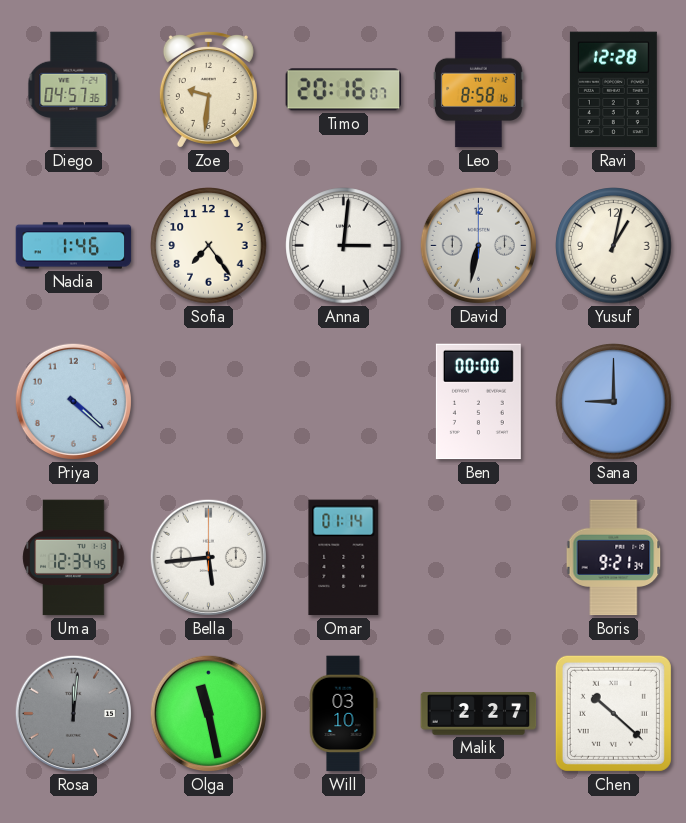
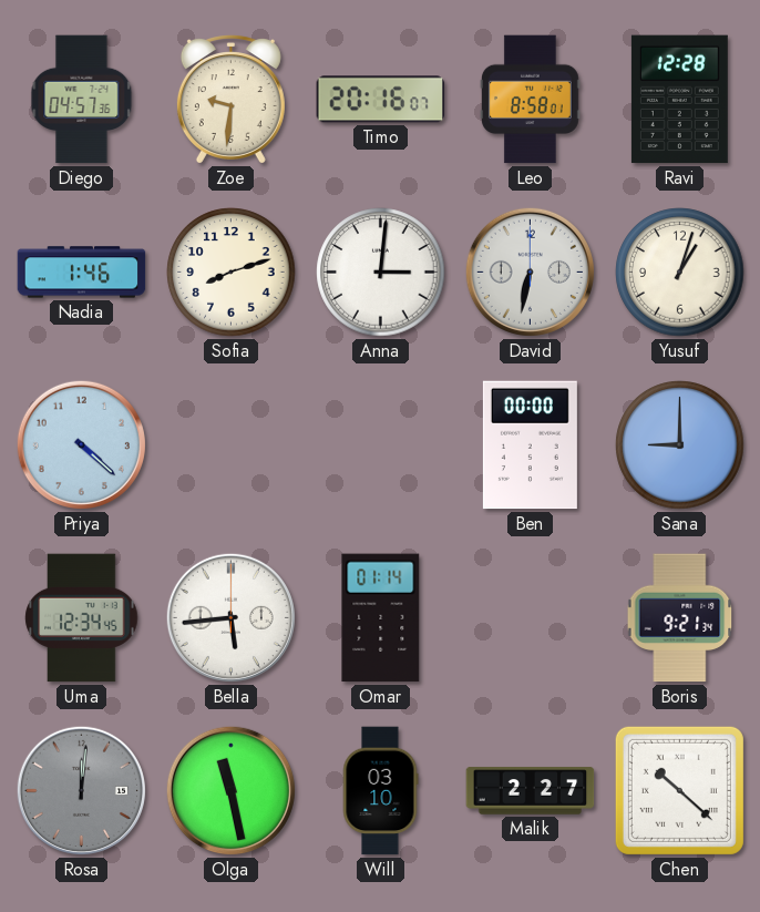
Leo: 8:58:16 -> 8:58:01 (530, 100)
Sofia: 7:24 -> 8:12 (232, 273)
Yusuf: 1:02 -> 1:03 (680, 273)
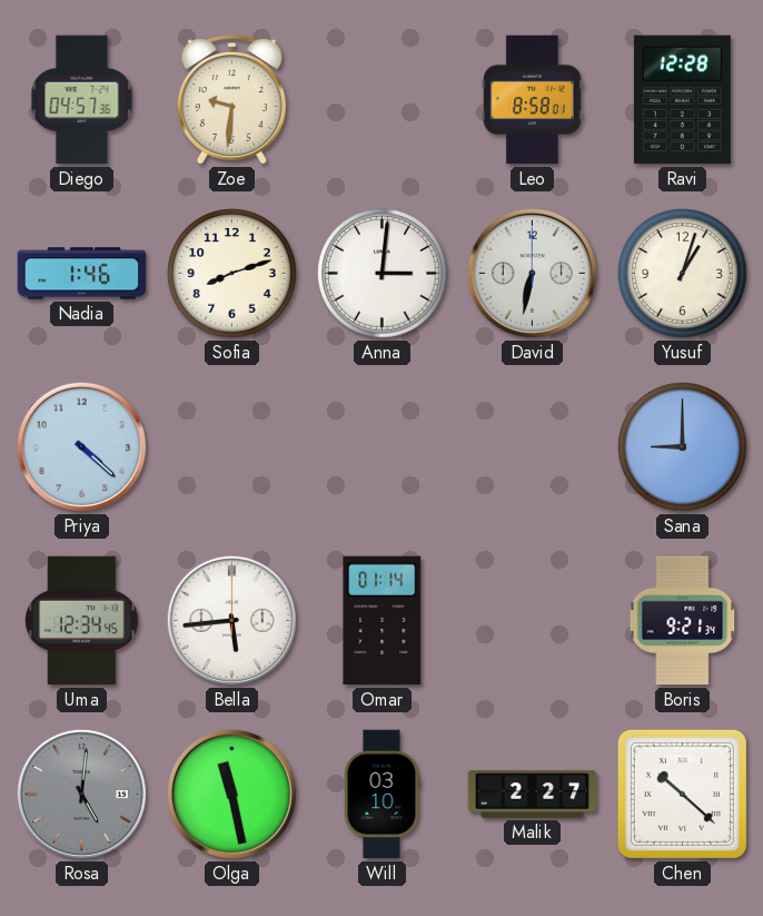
Timo: 20:16 -> none (381, 100)
Ben: 00:00 -> none (530, 445)
Rosa: 12:01 -> 5:01 (81, 794)
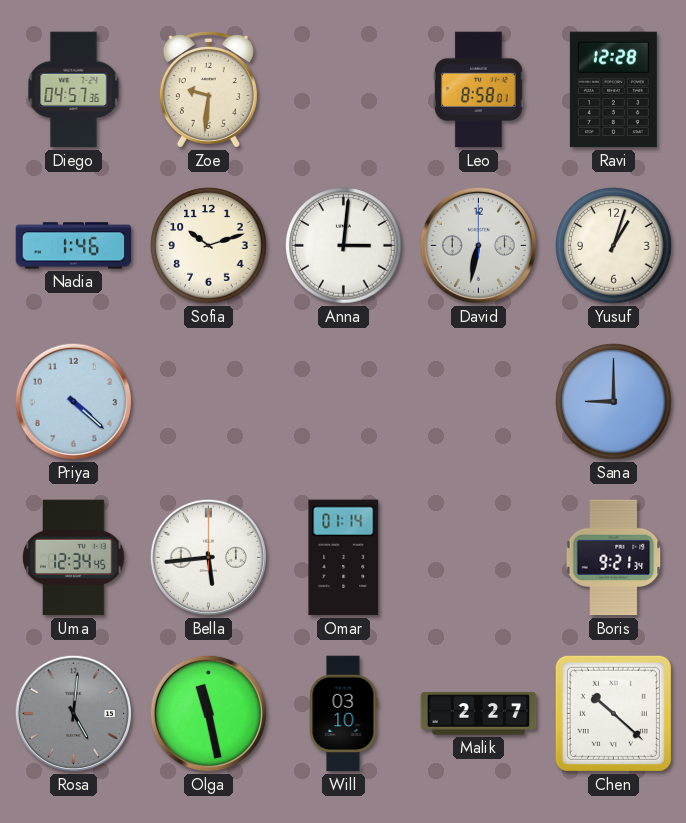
Sofia: 8:12 -> 10:12 (209, 246)
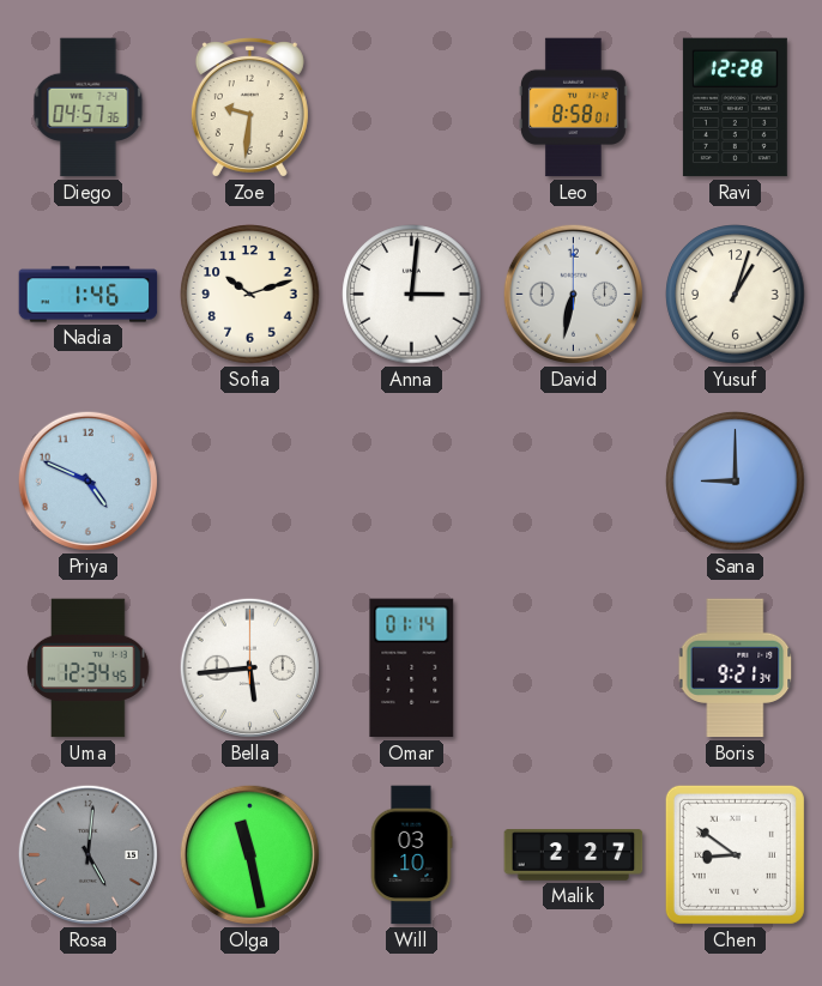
Priya: 4:22 -> 4:49 (87, 480)
Chen: 10:22 -> 8:51 (735, 854)
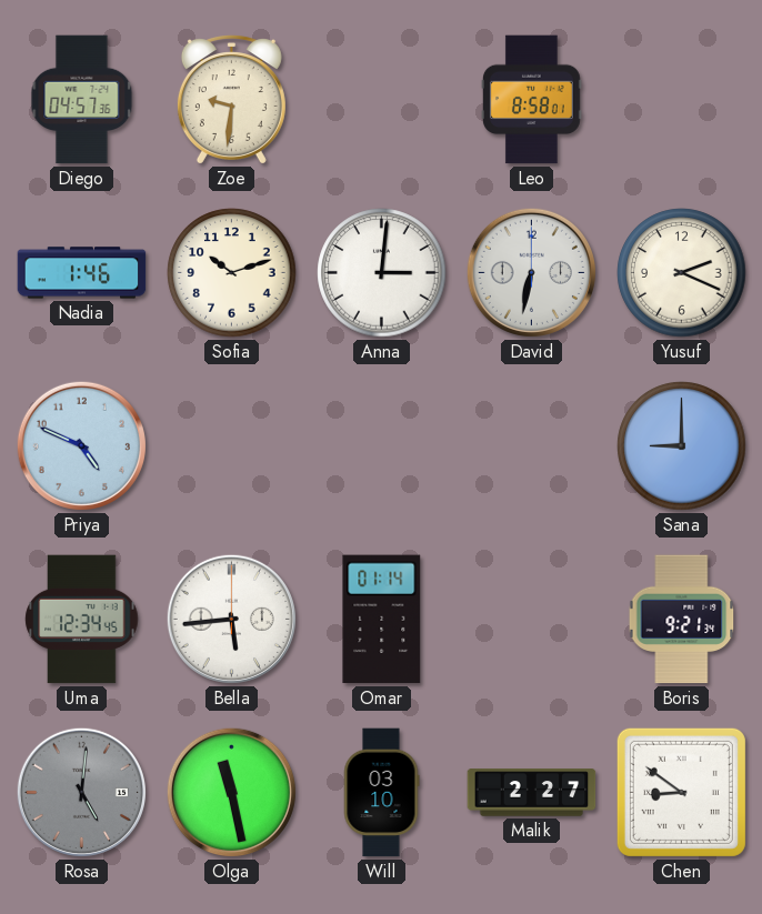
Ravi: 12:28 -> none (735, 108)
Yusuf: 1:03 -> 2:19 (682, 273)
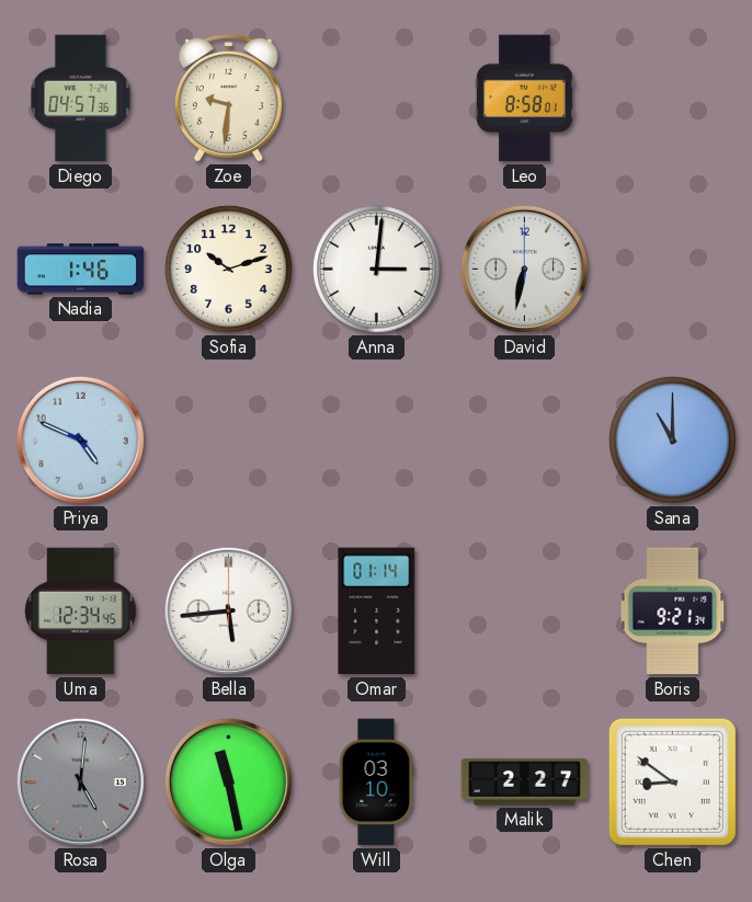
Yusuf: 2:19 -> none (682, 273)
Sana: 9:00 -> 11:00 (673, 441)
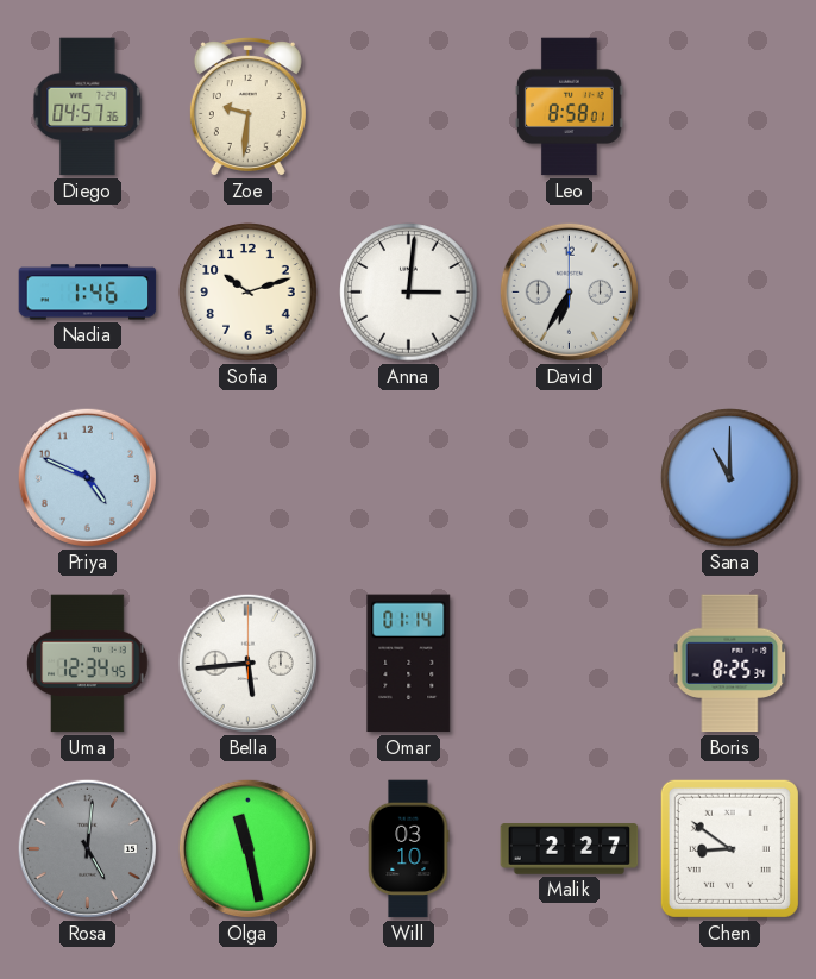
David: 6:32 -> 6:35 (569, 291)
Boris: 9:21 -> 8:25 (730, 664)
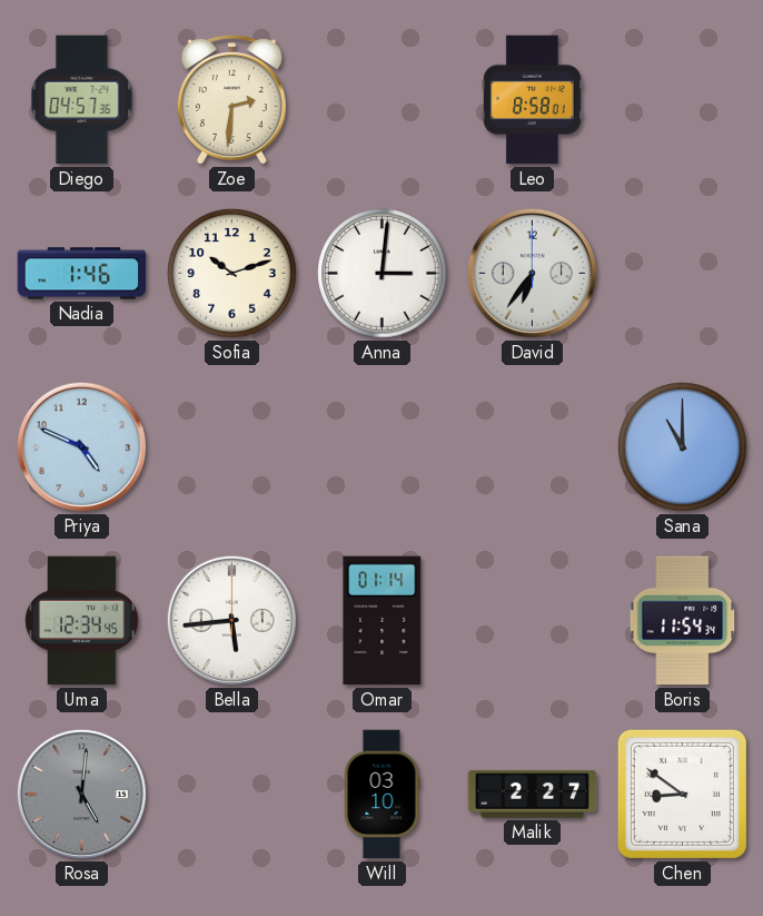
Zoe: 9:31 -> 2:31 (231, 100)
David: 6:35 -> 6:36 (532, 273)
Boris: 8:25 -> 11:54 (683, 621)
Olga: 11:28 -> none (247, 848)
